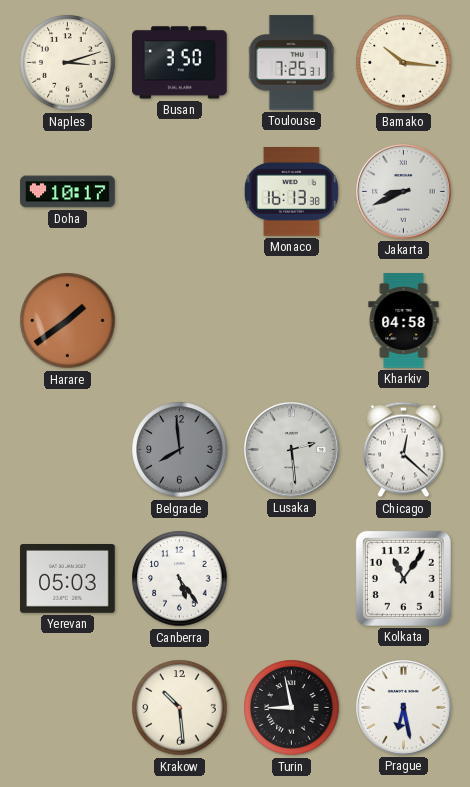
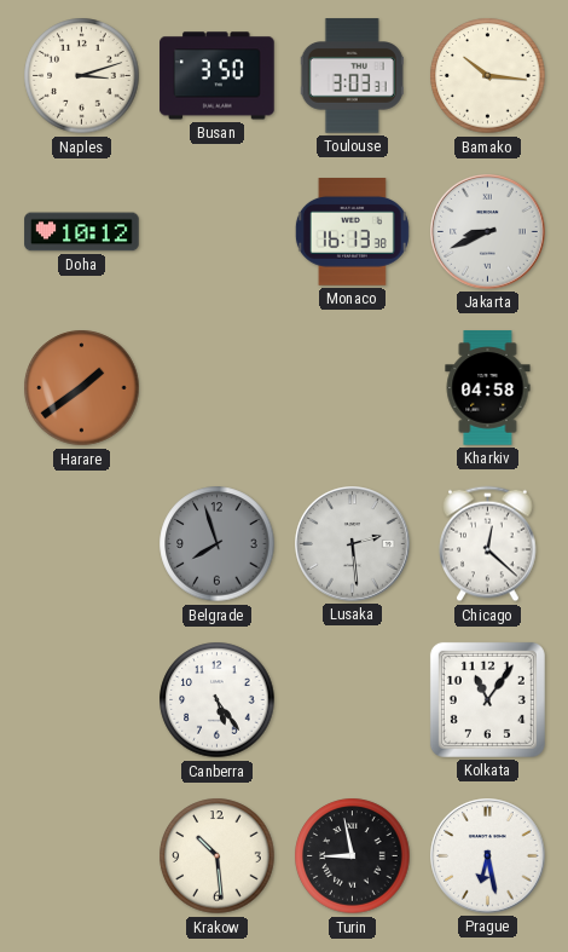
Toulouse: 7:25 -> 3:03 (352, 76)
Doha: 10:17 -> 10:12 (82, 232)
Belgrade: 7:59 -> 7:57 (218, 544)
Yerevan: 05:03 -> none (68, 579)
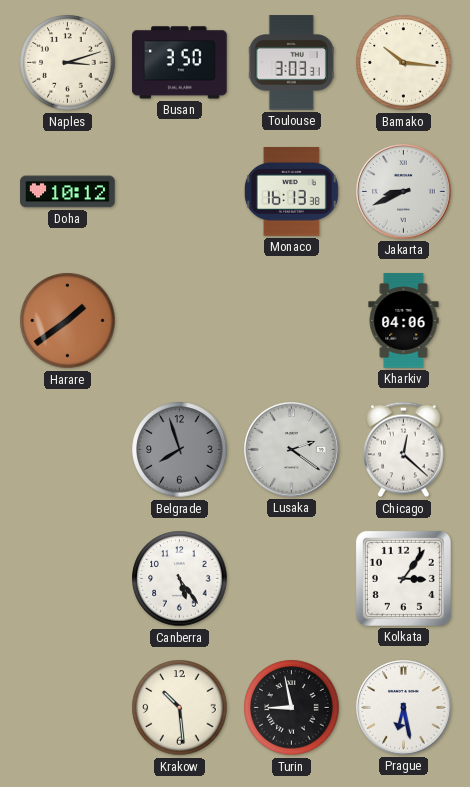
Kharkiv: 04:58 -> 04:06 (404, 321)
Lusaka: 2:29 -> 2:21 (292, 450)
Kolkata: 11:06 -> 3:06 (403, 578)
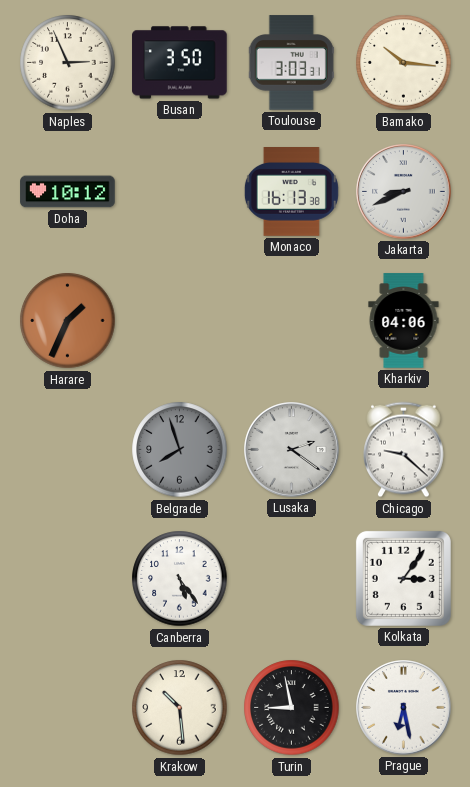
Naples: 3:12 -> 2:56 (68, 63)
Harare: 1:39 -> 1:34 (68, 321)
Chicago: 12:22 -> 9:22 (404, 450)
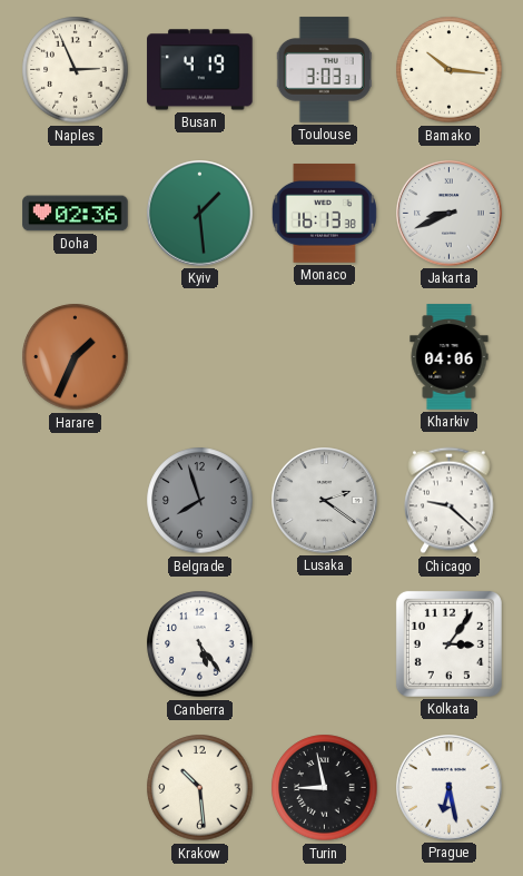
Busan: 3:50 -> 4:19 (200, 70)
Doha: 10:12 -> 02:36 (76, 214)
Kyiv: none -> 1:29 (200, 214)
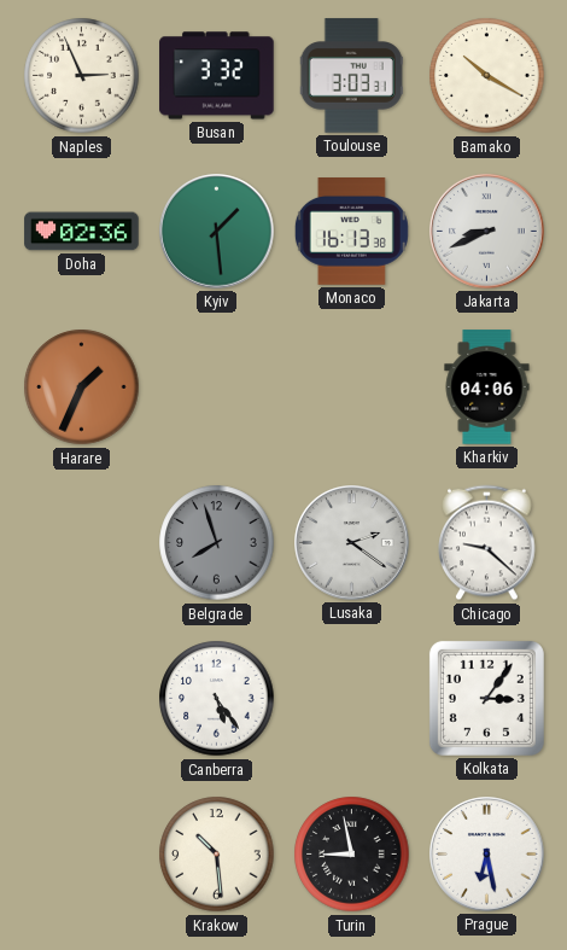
Busan: 4:19 -> 3:32 (217, 76)
Bamako: 10:16 -> 10:20 (487, 76)
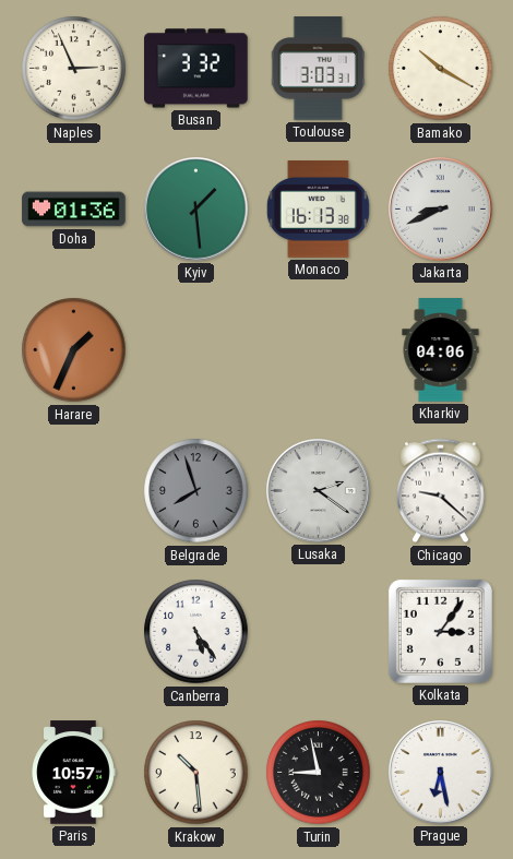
Doha: 02:36 -> 01:36 (74, 210)
Paris: none -> 10:57 (73, 773)
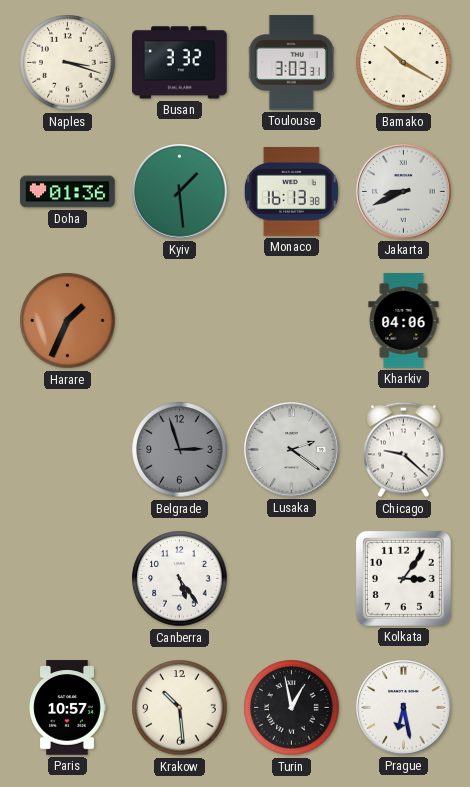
Naples: 2:56 -> 3:18 (68, 63)
Belgrade: 7:57 -> 2:57 (180, 450)
Turin: 8:58 -> 12:58 (292, 708)
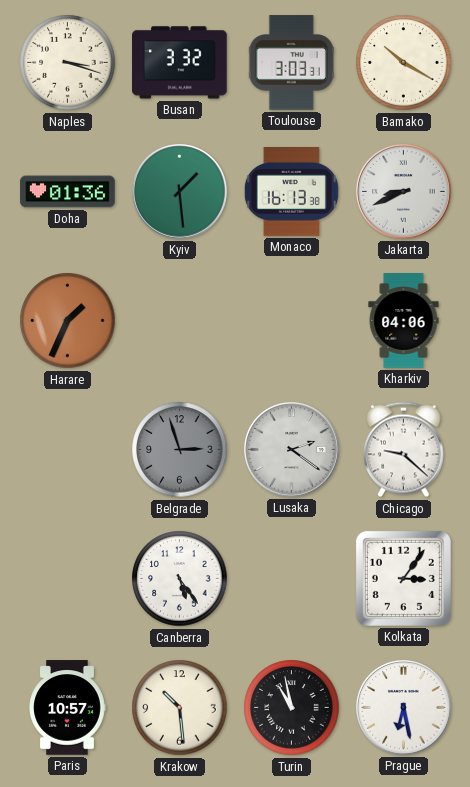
Turin: 12:58 -> 10:58 (292, 708)
